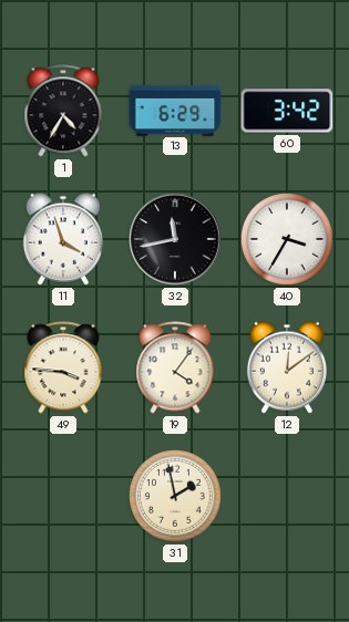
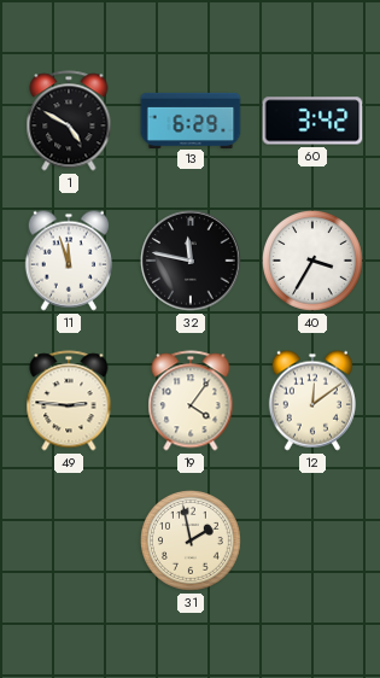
1: 4:35 -> 4:50 (69, 121)
11: 3:57 -> 11:57 (69, 261)
32: 11:43 -> 11:47 (191, 261)
49: 3:46 -> 2:46 (69, 401)
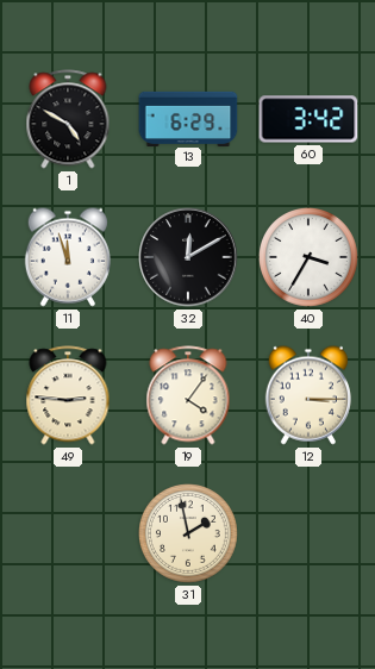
32: 11:47 -> 12:10 (188, 257)
12: 12:09 -> 3:15 (308, 395)
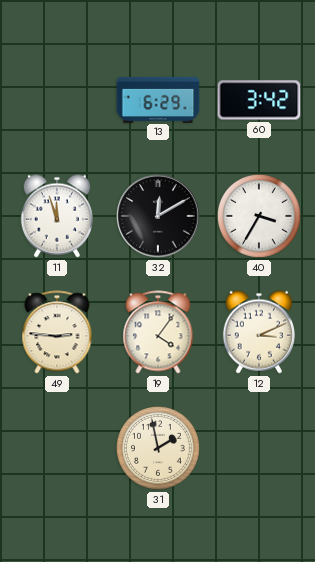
1: 4:50 -> none (68, 119)
12: 3:15 -> 3:11 (259, 332)
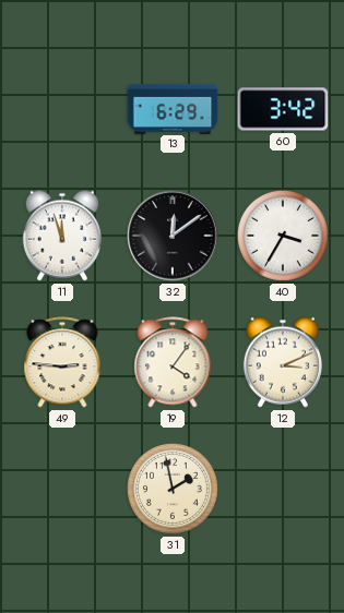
32: 12:10 -> 12:09 (173, 236)
